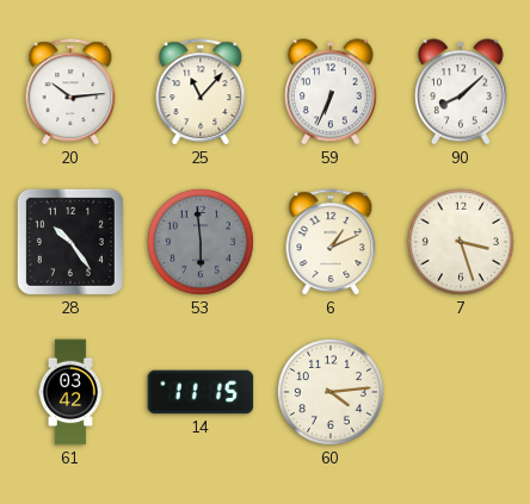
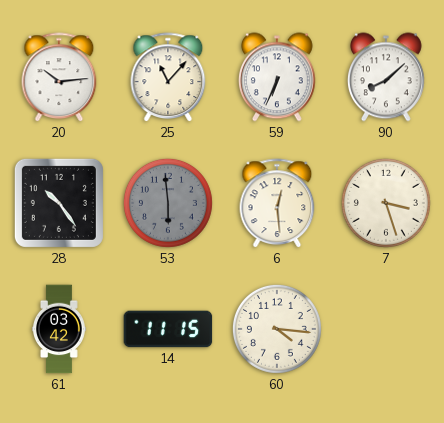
6: 1:11 -> 12:29 (277, 203)
60: 4:14 -> 4:16 (277, 329)
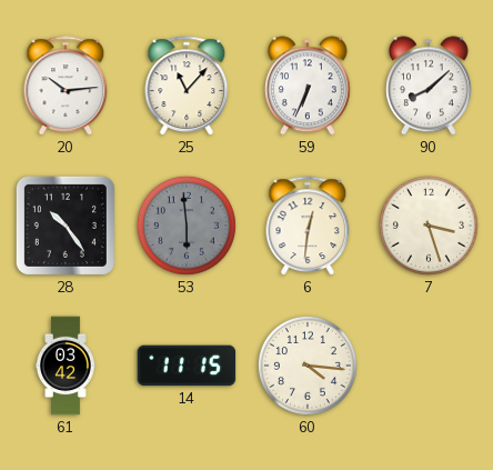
6: 12:29 -> 12:31 (308, 226)
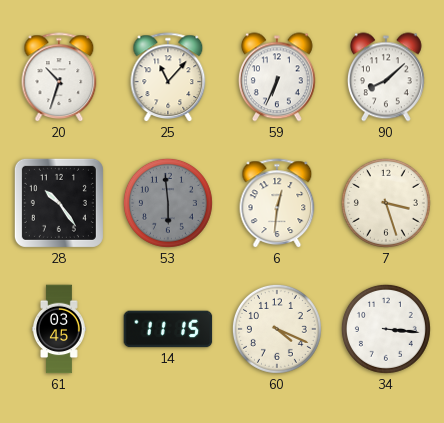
20: 10:14 -> 10:33 (59, 77)
61: 03:42 -> 03:45 (60, 329)
60: 4:16 -> 4:19 (277, 329)
34: none -> 3:16 (386, 329)
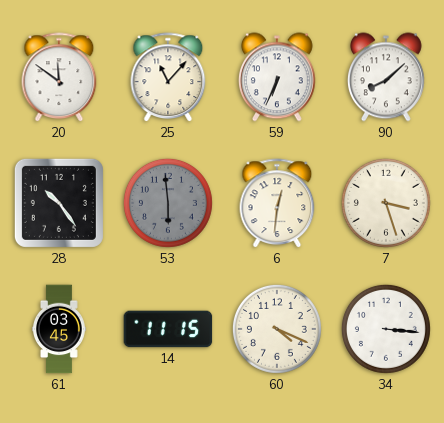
20: 10:33 -> 11:51 (59, 77)
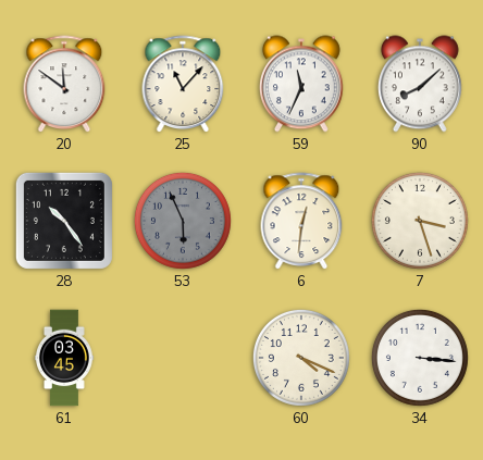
59: 6:34 -> 11:34 (301, 84)
53: 5:59 -> 5:56 (183, 221)
14: 11:15 -> none (168, 329)
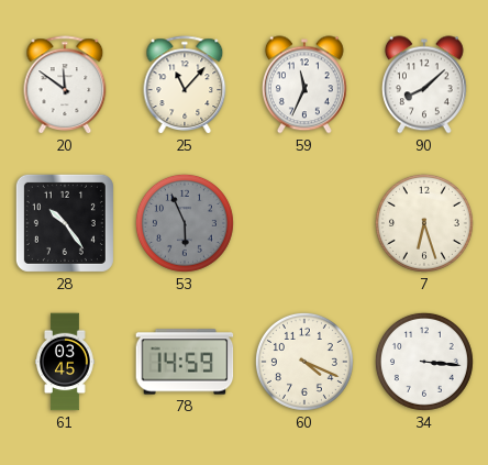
6: 12:31 -> none (301, 221)
7: 3:27 -> 6:27 (424, 223)
78: none -> 14:59 (185, 362)
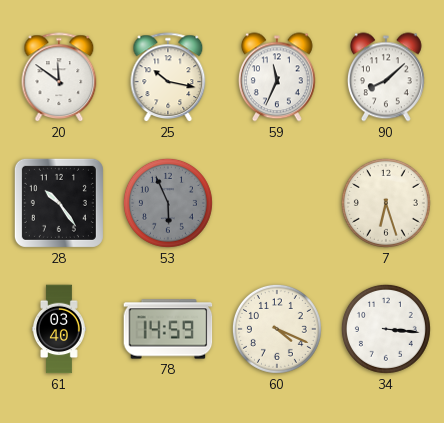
25: 11:07 -> 10:17 (168, 77)
61: 03:45 -> 03:40 (60, 329)
